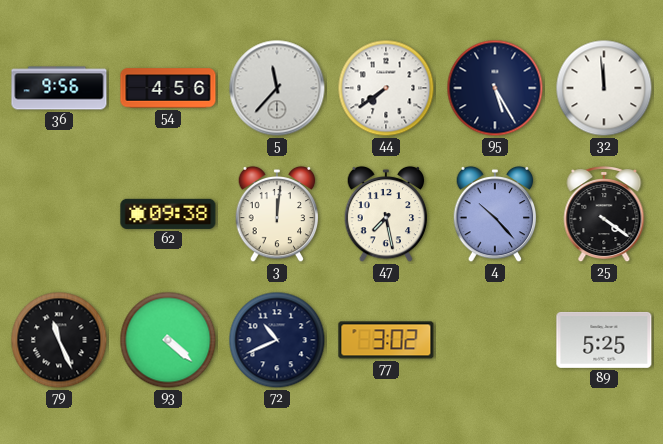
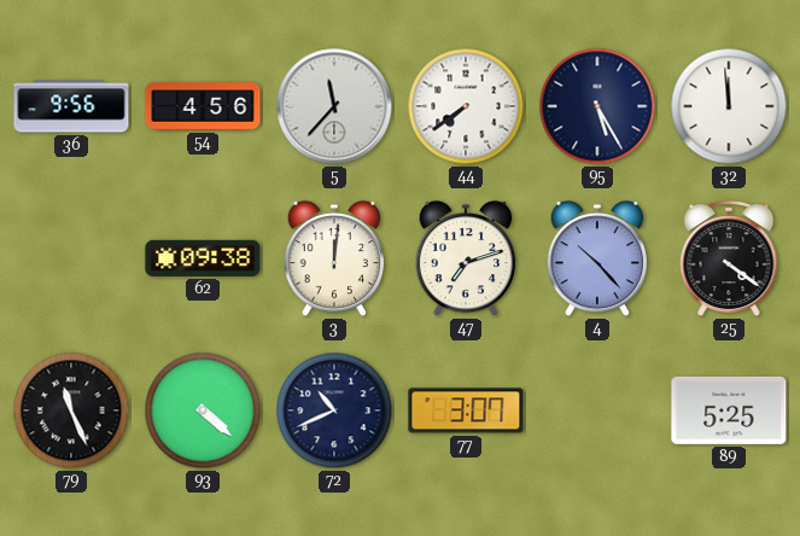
47: 7:28 -> 7:12 (466, 258)
77: 3:02 -> 3:07 (466, 410)
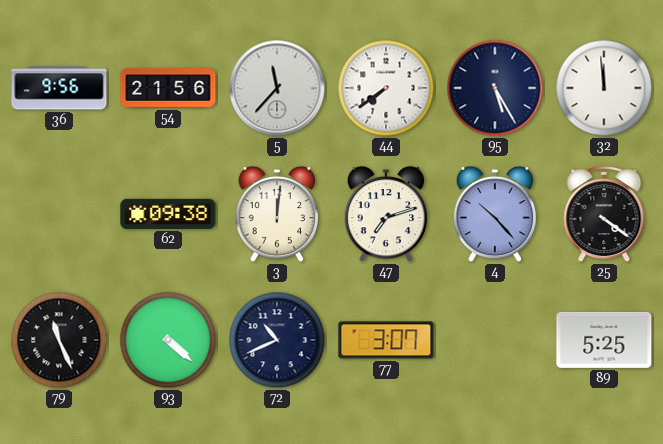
54: 4:56 -> 21:56 (168, 88)
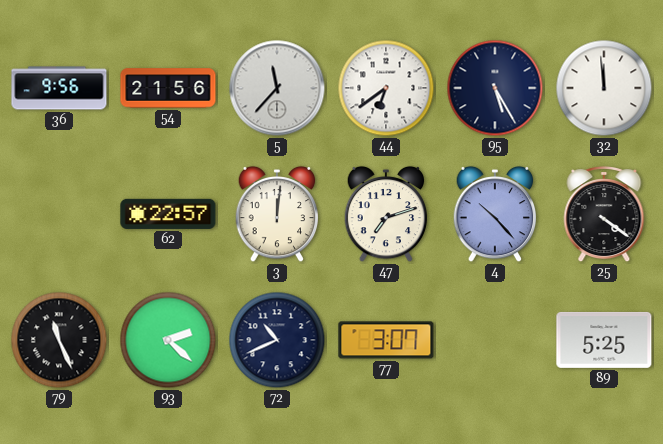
44: 7:39 -> 6:39 (386, 88)
62: 09:38 -> 22:57 (168, 214)
93: 4:22 -> 2:22 (168, 340)
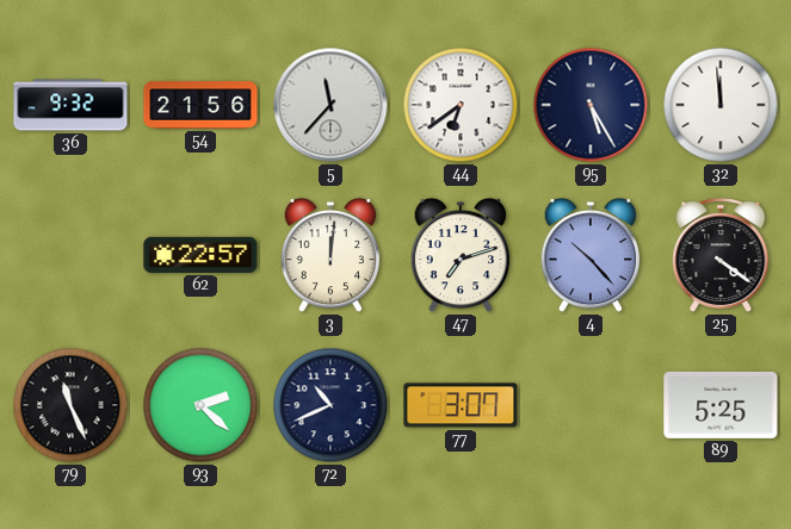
36: 9:56 -> 9:32 (70, 105)
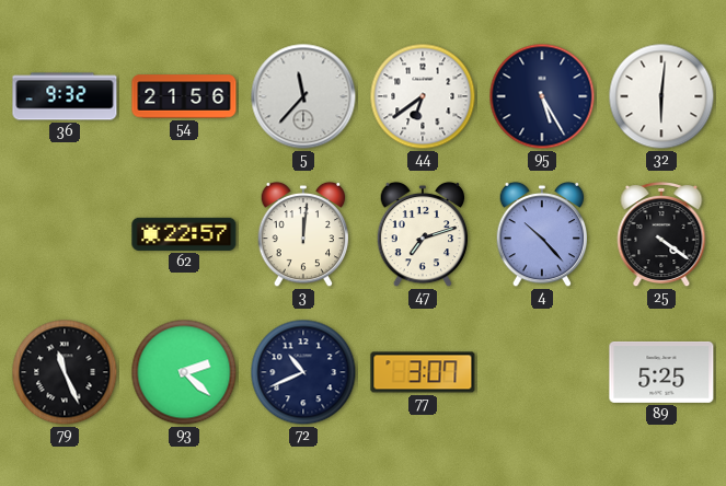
32: 11:59 -> 6:01 (661, 96)
